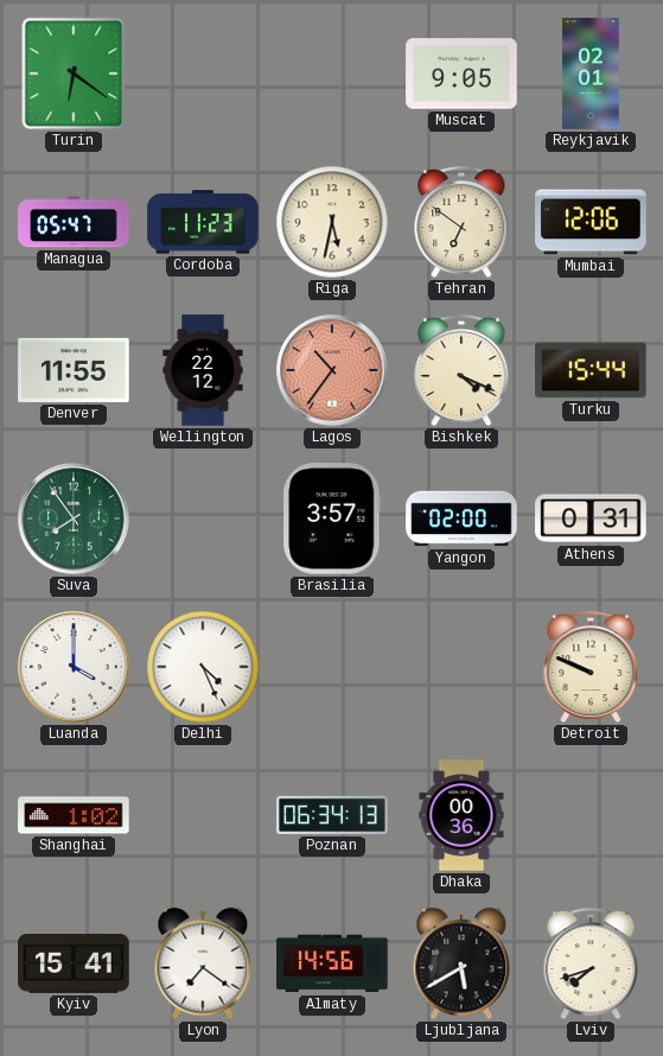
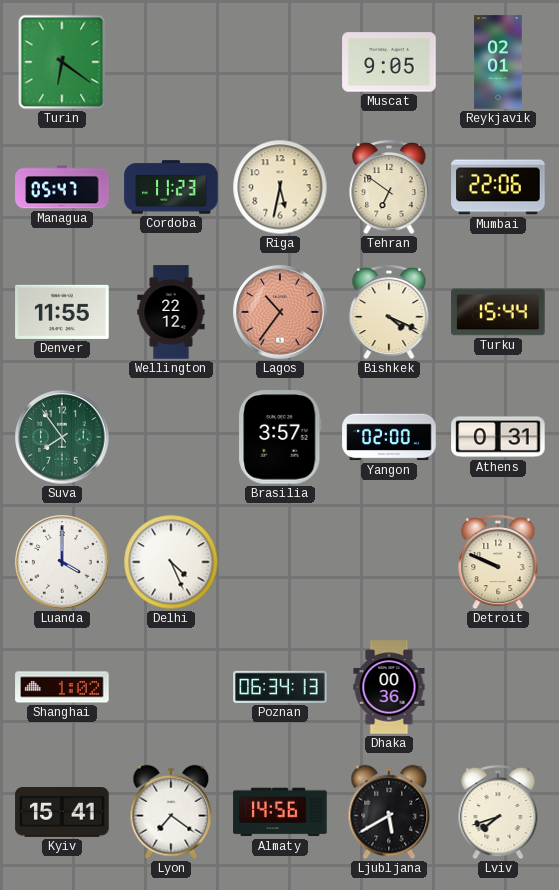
Mumbai: 12:06 -> 22:06 (498, 187)
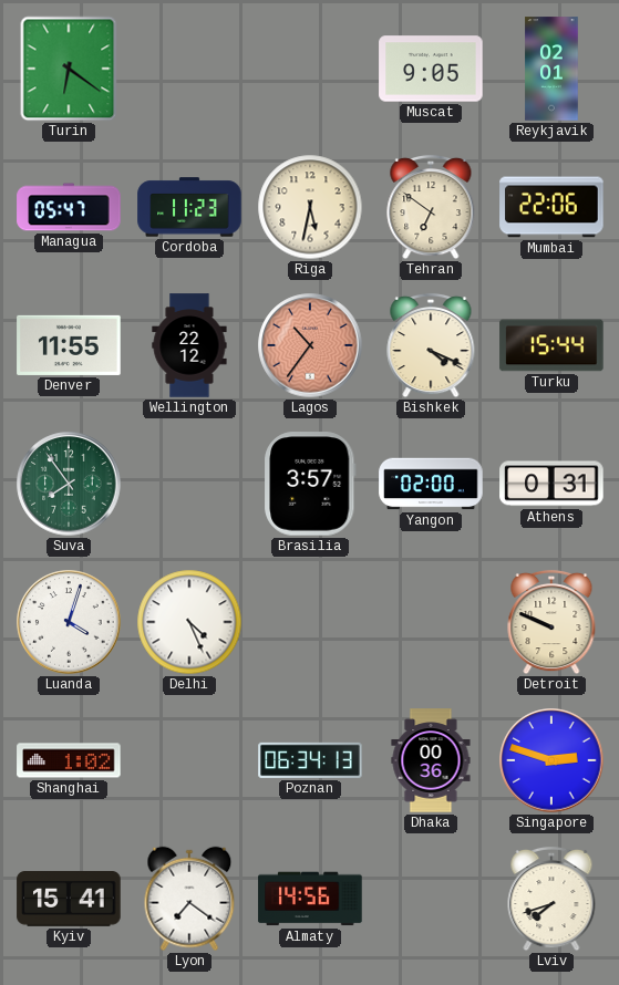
Luanda: 4:00 -> 4:03 (69, 622)
Singapore: none -> 2:48 (551, 760)
Ljubljana: 5:40 -> none (389, 812)
